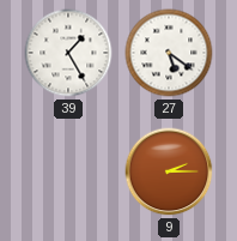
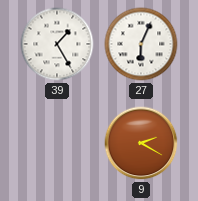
27: 5:21 -> 6:04 (141, 44)
9: 2:15 -> 2:20 (141, 143)
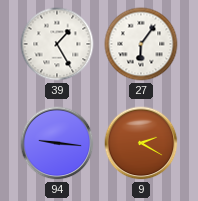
27: 6:04 -> 6:06 (141, 44)
94: none -> 9:16 (57, 143)
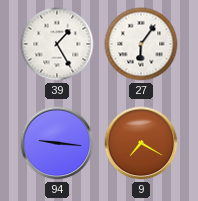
9: 2:20 -> 7:20 (141, 143)
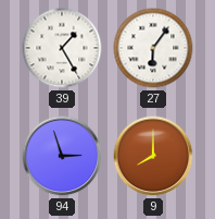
94: 9:16 -> 2:57 (62, 156)
9: 7:20 -> 8:00 (153, 156)
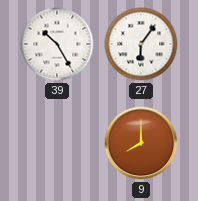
39: 1:25 -> 10:25 (57, 44)
94: 2:57 -> none (62, 156)
